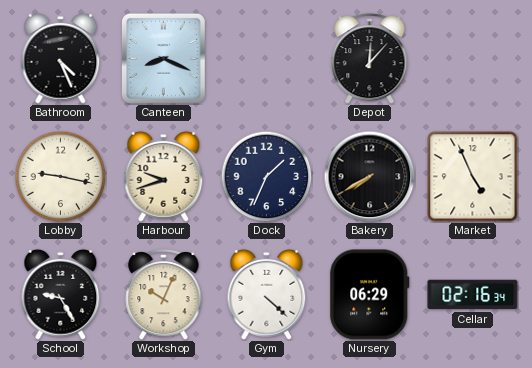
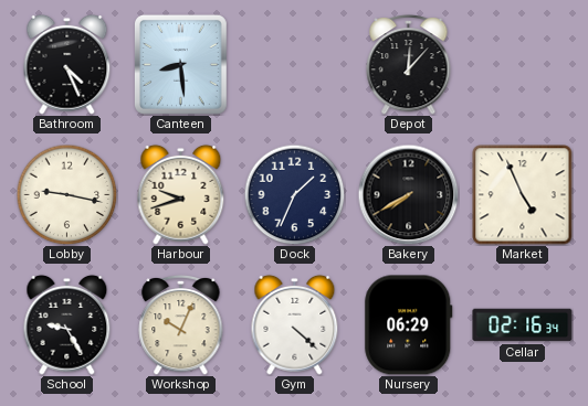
Canteen: 8:19 -> 8:29 (180, 64)
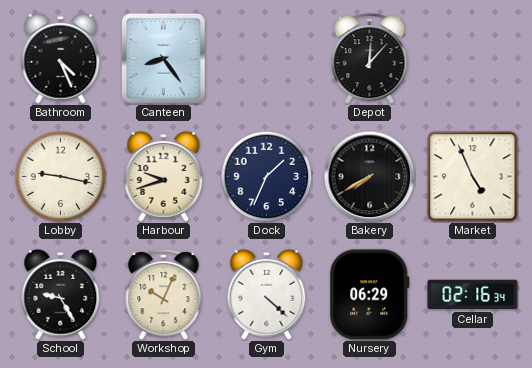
Canteen: 8:29 -> 8:24 (163, 58)
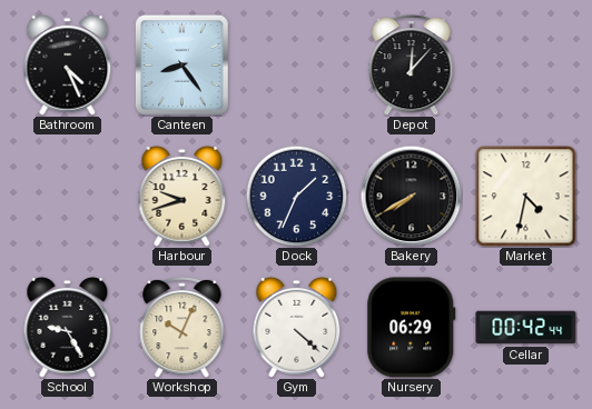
Lobby: 9:17 -> none (60, 176)
Market: 4:56 -> 4:32 (526, 197)
Cellar: 02:16 -> 00:42 (526, 328)
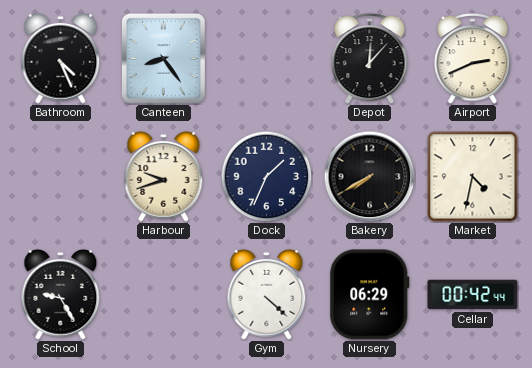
Airport: none -> 2:41 (473, 58)
Workshop: 10:04 -> none (182, 327)
